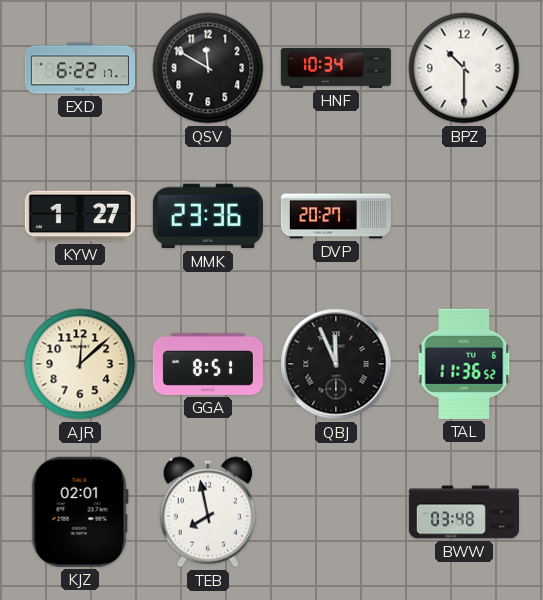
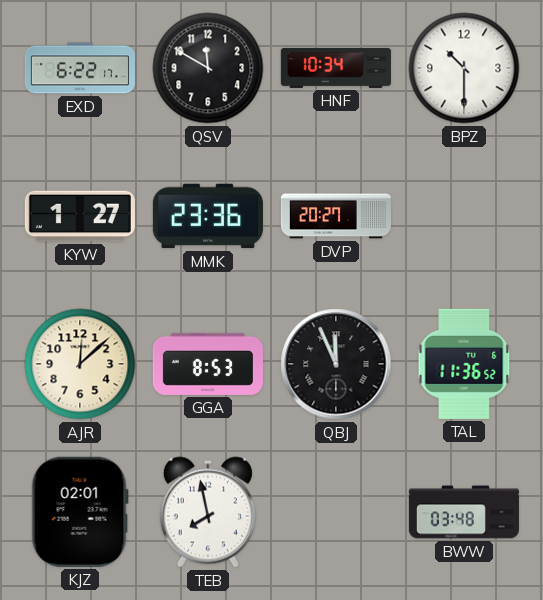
GGA: 8:51 -> 8:53 (208, 364)
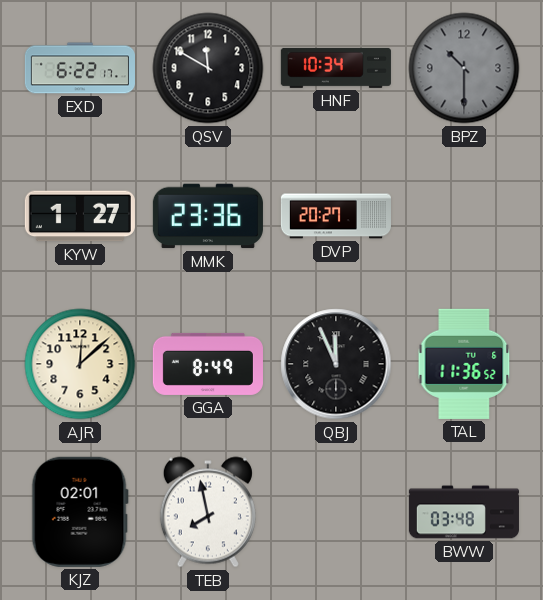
BPZ dial: white -> grey (464, 68)
GGA: 8:53 -> 8:49 (208, 364)
